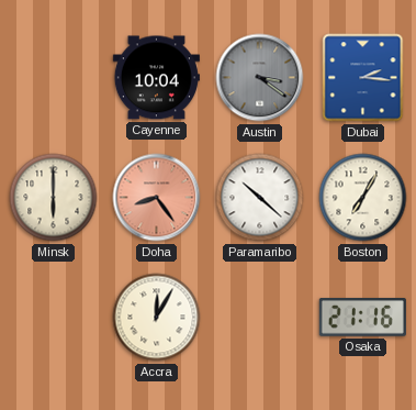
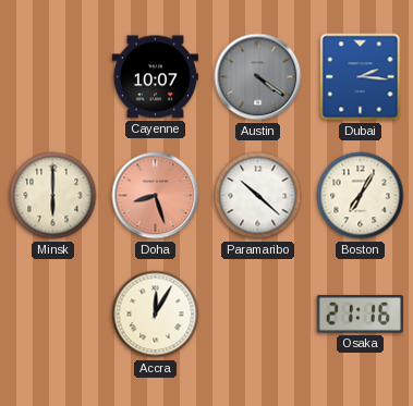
Cayenne: 10:04 -> 10:07 (155, 77)
Austin: 3:21 -> 4:21 (258, 77)
Doha: 8:24 -> 8:27 (156, 196)
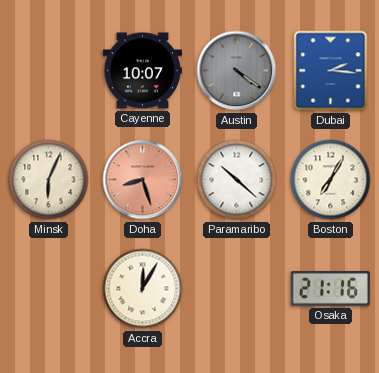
Minsk: 6:00 -> 6:04 (49, 180)
